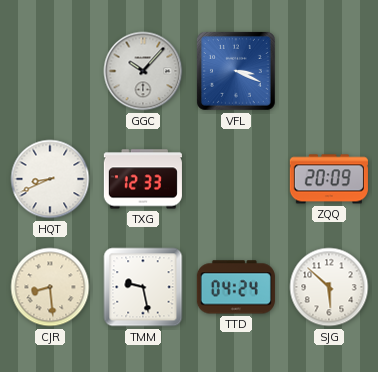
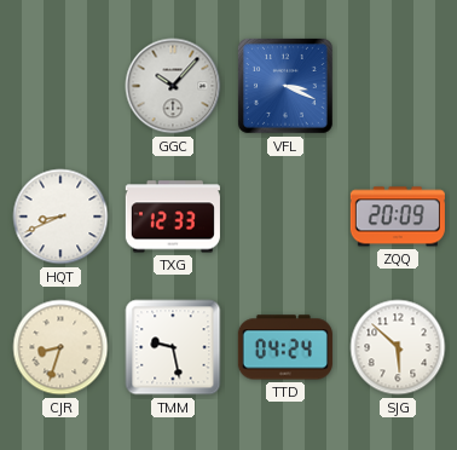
CJR: 8:29 -> 8:33 (60, 347)
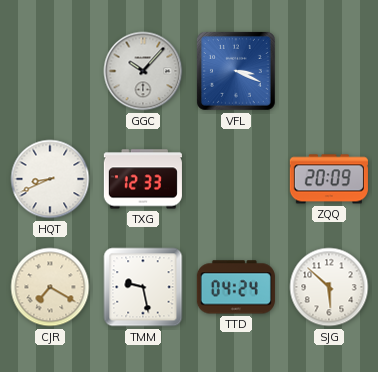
CJR: 8:33 -> 7:20 (50, 287)
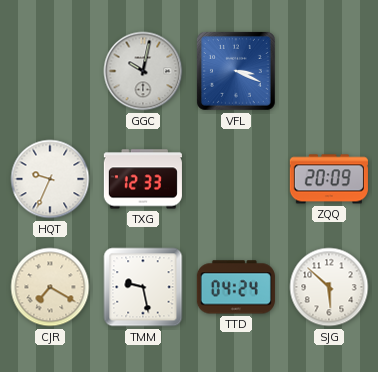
GGC: 10:07 -> 10:02 (143, 71)
HQT: 8:41 -> 9:34 (50, 179)
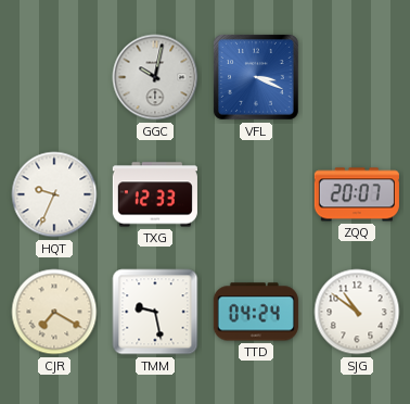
ZQQ: 20:09 -> 20:07 (357, 194)
SJG: 5:52 -> 10:51 (357, 312)
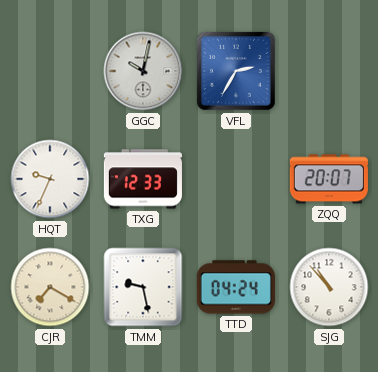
VFL: 3:19 -> 2:35 (236, 71)
SJG: 10:51 -> 10:53 (329, 287)
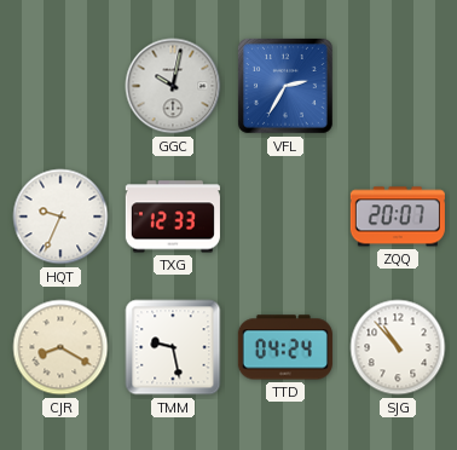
CJR: 7:20 -> 8:20 (60, 347)
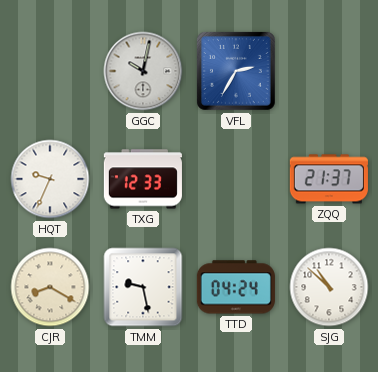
ZQQ: 20:07 -> 21:37 (329, 179)
SJG: 10:53 -> 10:52 (329, 287)
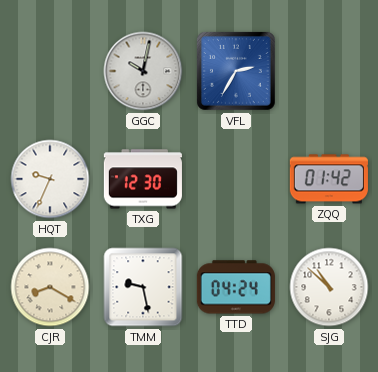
TXG: 12:33 -> 12:30 (143, 179)
ZQQ: 21:37 -> 01:42 (329, 179)
